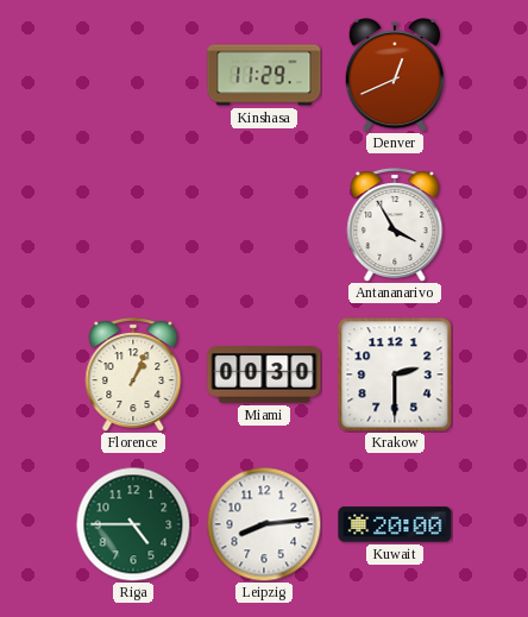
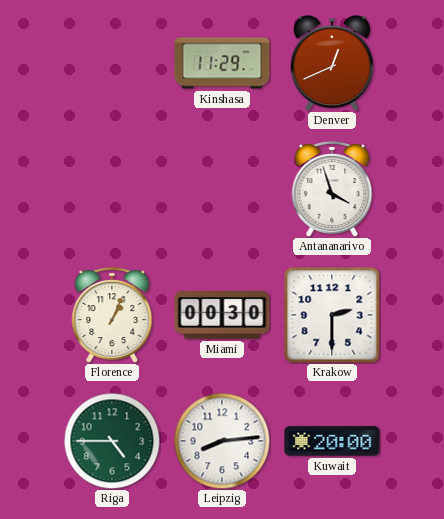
Antananarivo: 3:55 -> 3:57 (332, 190)
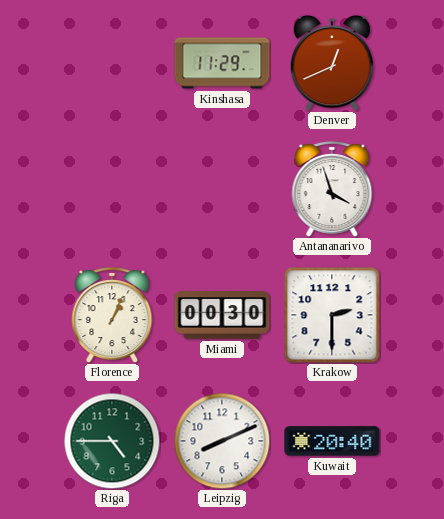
Leipzig: 8:14 -> 8:11 (222, 441)
Kuwait: 20:00 -> 20:40 (332, 441)
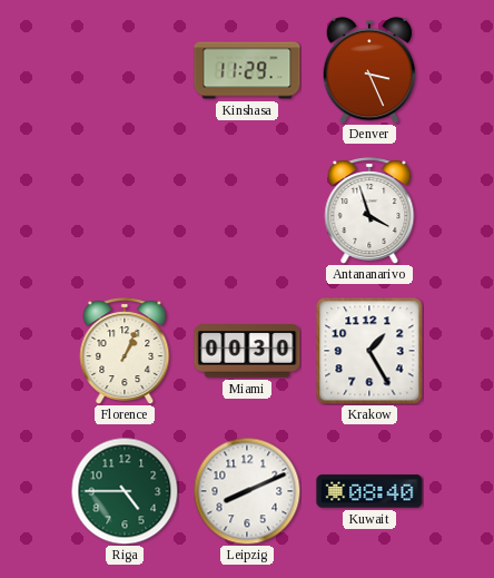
Denver: 12:41 -> 3:26 (369, 70)
Krakow: 2:30 -> 1:25 (369, 351)
Kuwait: 20:40 -> 08:40 (369, 491)
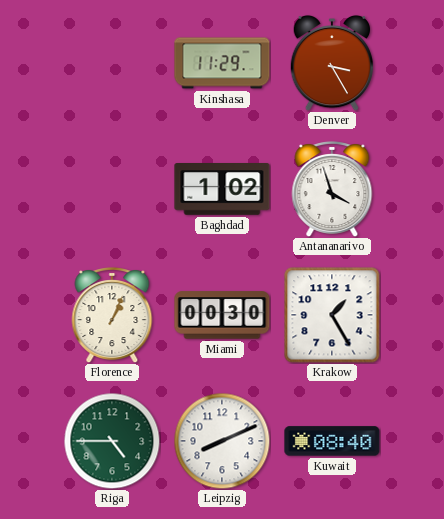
Denver: 3:26 -> 3:25 (332, 63)
Baghdad: none -> 1:02 (222, 189)
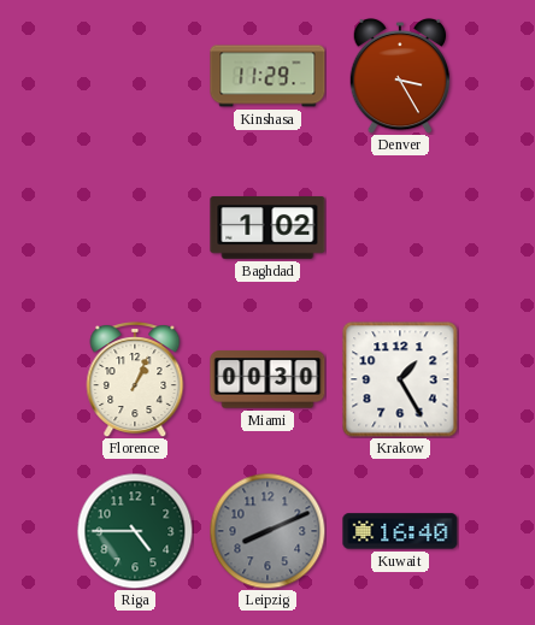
Antananarivo: 3:57 -> none (332, 190)
Leipzig dial: white -> grey (267, 531)
Kuwait: 08:40 -> 16:40 (400, 531)
